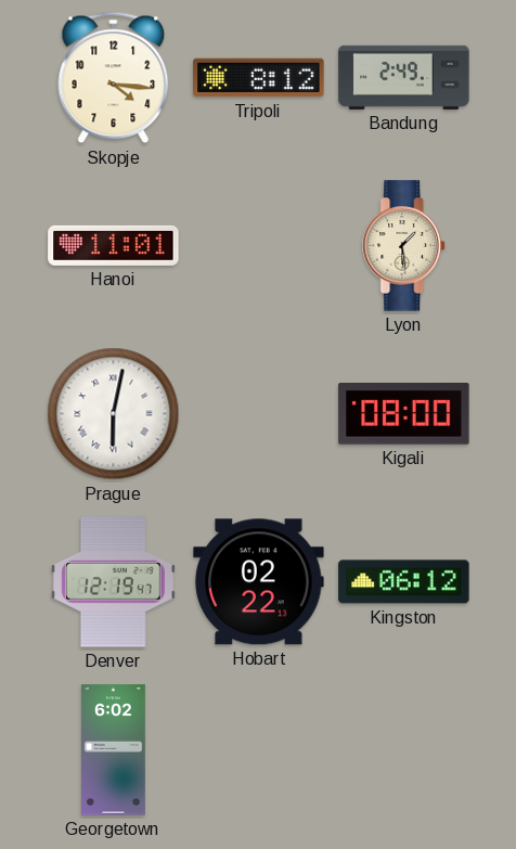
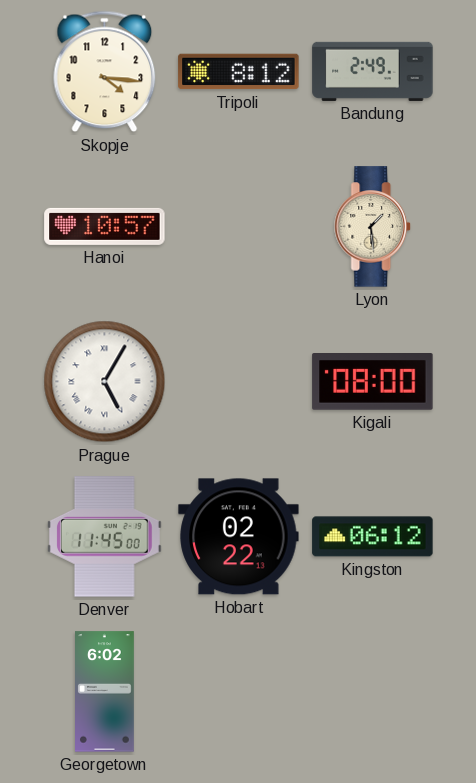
Hanoi: 11:01 -> 10:57 (105, 226)
Prague: 6:02 -> 5:05 (105, 382)
Denver: 12:19 -> 11:45 (104, 537)
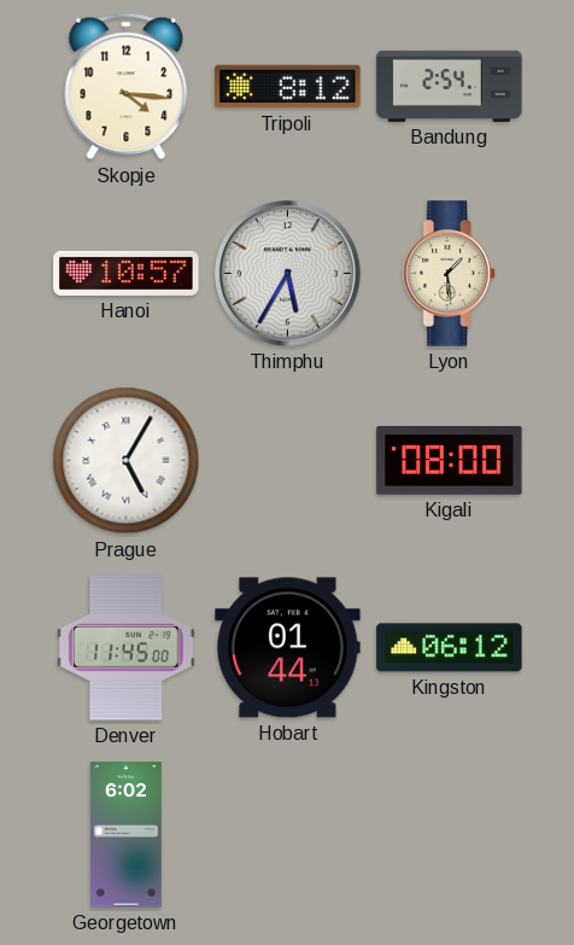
Bandung: 2:49 -> 2:54 (450, 86)
Thimphu: none -> 5:35 (288, 274)
Hobart: 02:22 -> 01:44 (288, 648)
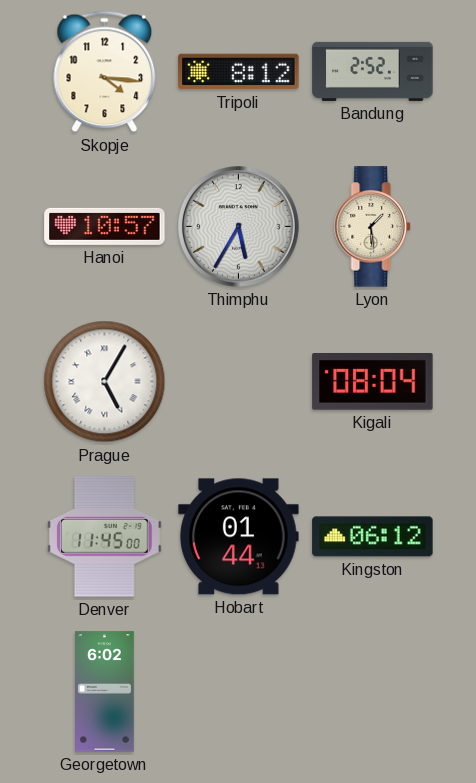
Bandung: 2:54 -> 2:52 (373, 71)
Kigali: 08:00 -> 08:04 (373, 382)
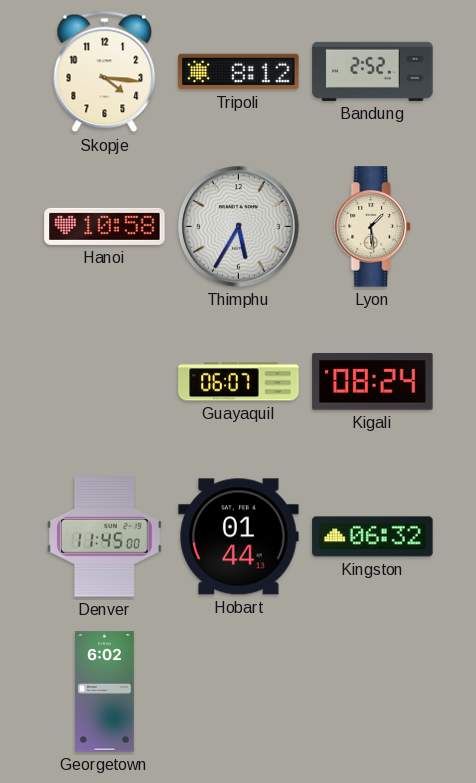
Hanoi: 10:57 -> 10:58 (105, 226)
Prague: 5:05 -> none (105, 382)
Guayaquil: none -> 06:07 (239, 382)
Kigali: 08:04 -> 08:24 (373, 382)
Kingston: 06:12 -> 06:32 (373, 537)
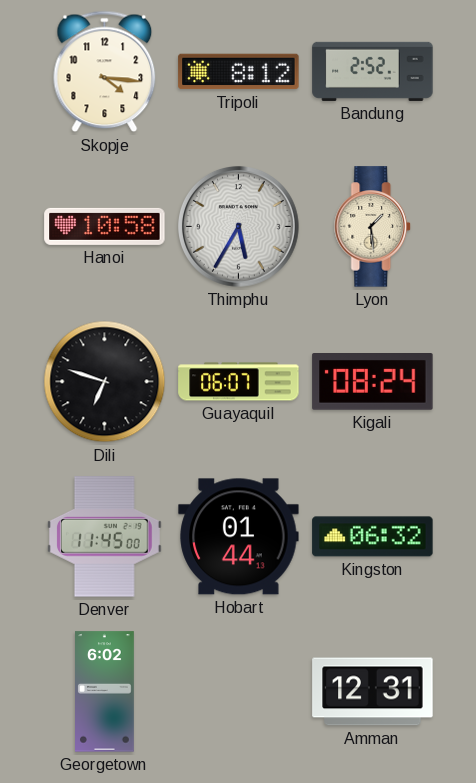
Dili: none -> 6:48 (105, 382)
Amman: none -> 12:31 (373, 692)
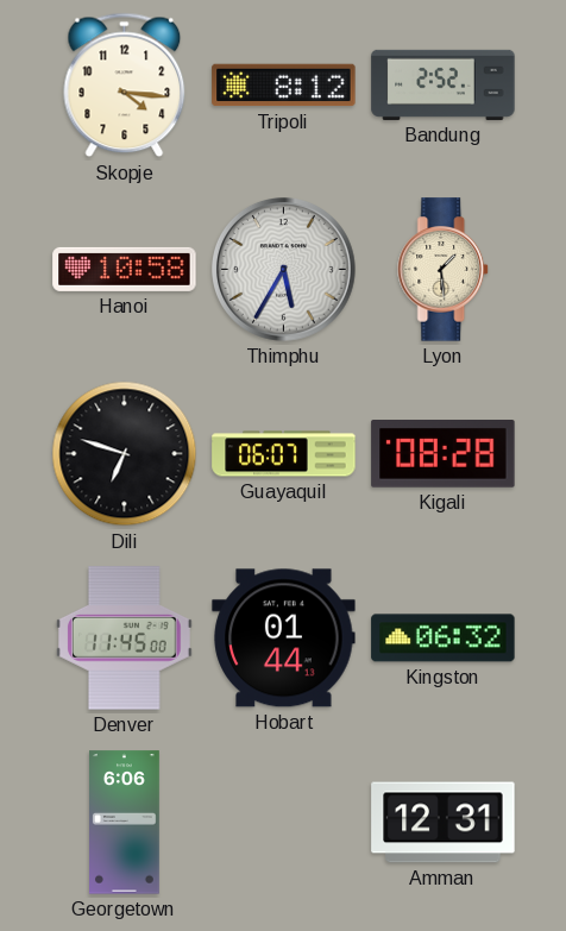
Kigali: 08:24 -> 08:28 (444, 454)
Georgetown: 6:02 -> 6:06 (125, 823)
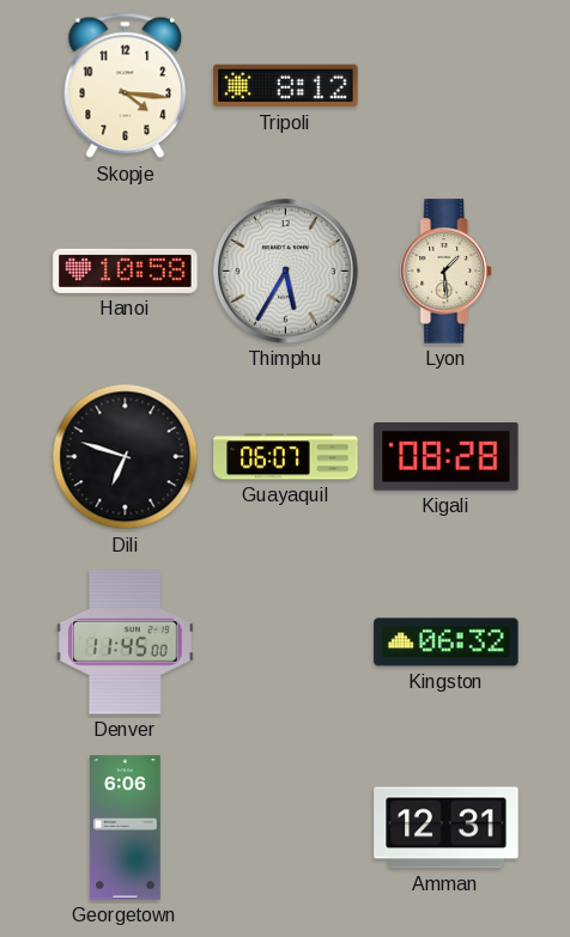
Bandung: 2:52 -> none (444, 84)
Hobart: 01:44 -> none (284, 639)
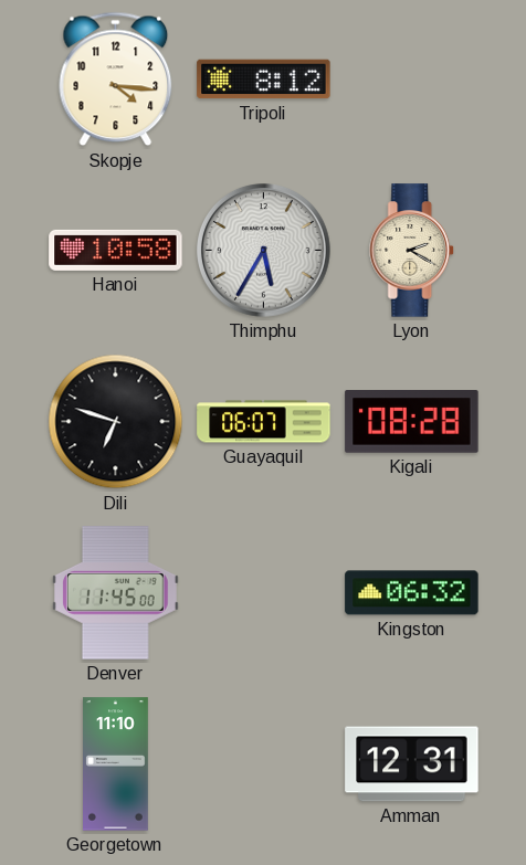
Lyon: 1:29 -> 2:20 (412, 251)
Georgetown: 6:06 -> 11:10 (116, 764)
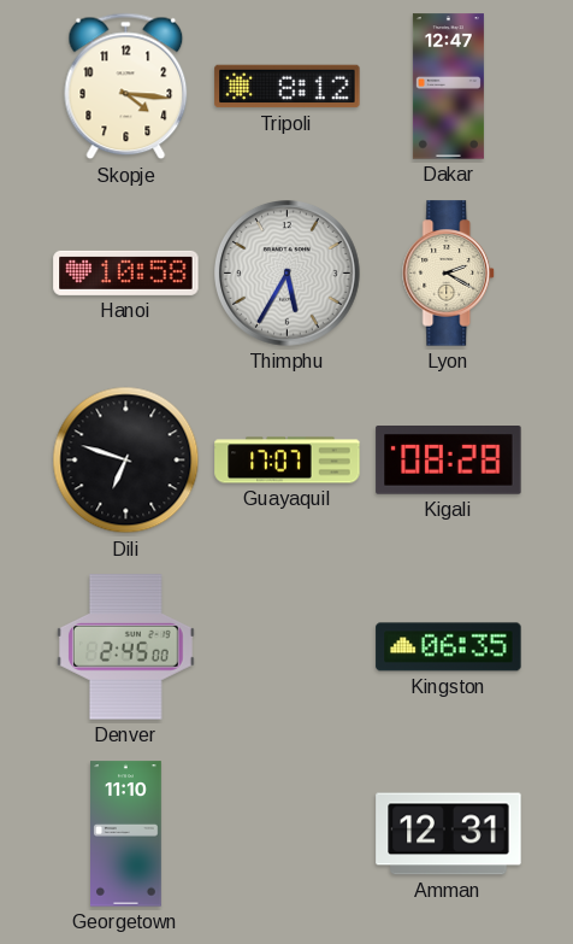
Dakar: none -> 12:47 (448, 87)
Guayaquil: 06:07 -> 17:07 (288, 461)
Denver: 11:45 -> 2:45 (125, 647)
Kingston: 06:32 -> 06:35 (449, 647)
